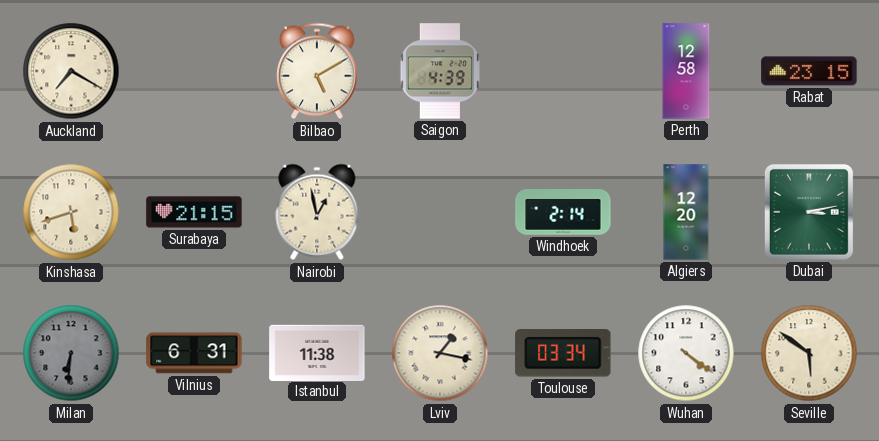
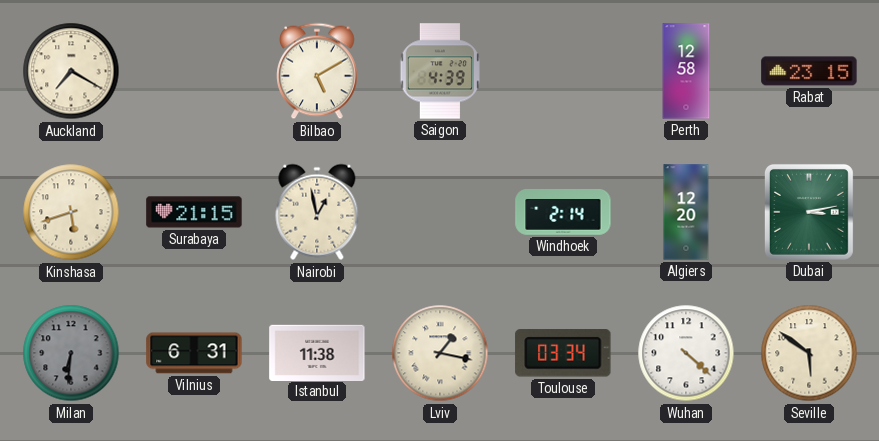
Wuhan: 4:21 -> 4:22 (686, 353)
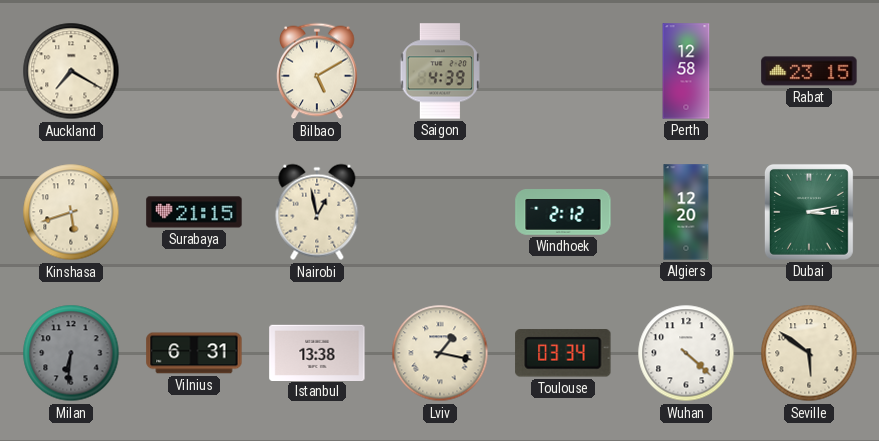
Windhoek: 2:14 -> 2:12 (563, 213)
Istanbul: 11:38 -> 13:38 (317, 352)
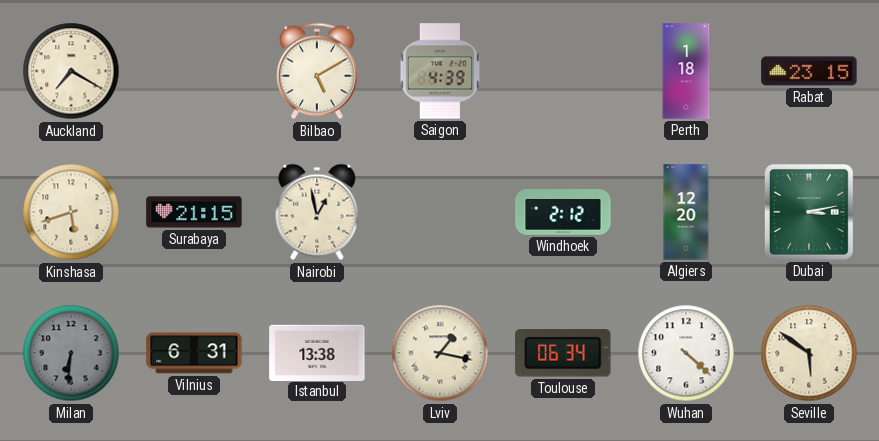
Perth: 12:58 -> 1:18 (686, 71)
Toulouse: 03:34 -> 06:34 (563, 353)
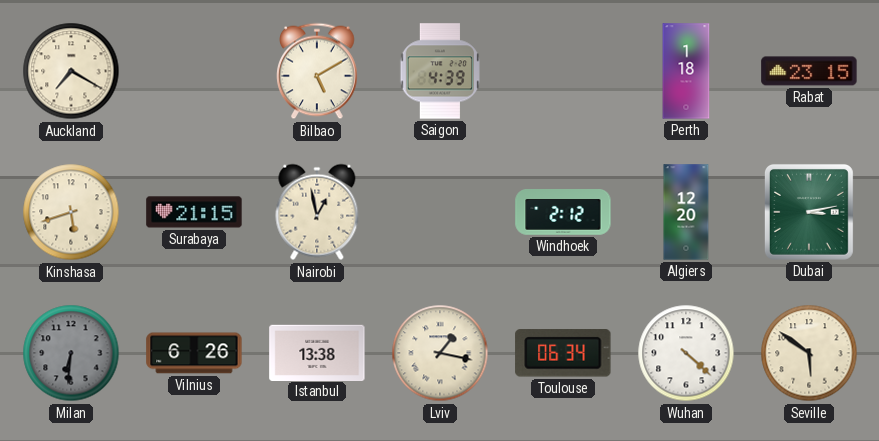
Vilnius: 6:31 -> 6:26 (194, 353)
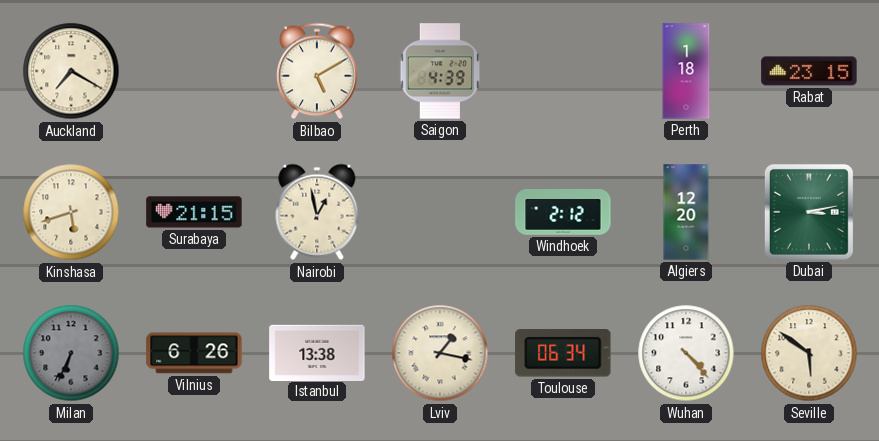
Milan: 6:31 -> 6:34 (71, 353)
Wuhan: 4:22 -> 4:23 (686, 353)
